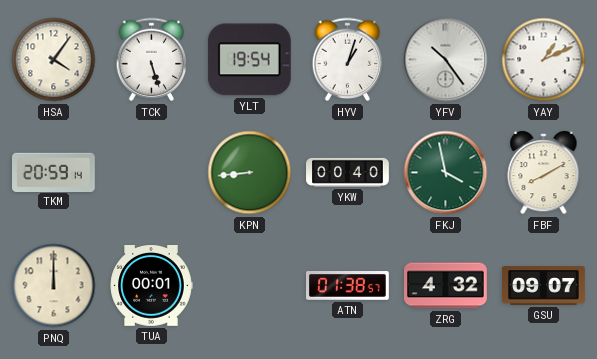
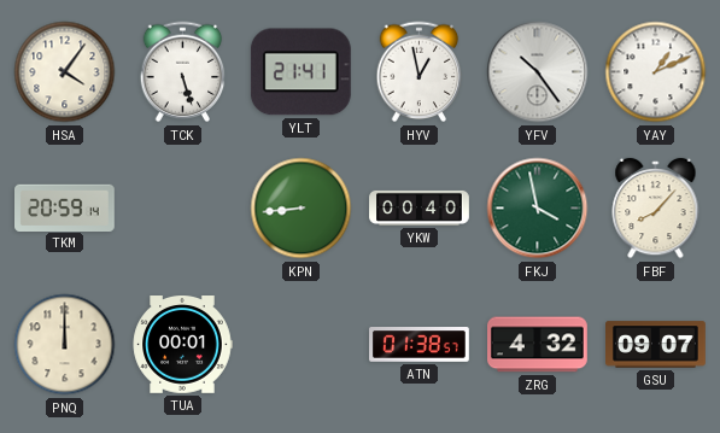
YLT: 19:54 -> 21:41 (300, 72)
HYV: 1:03 -> 12:58 (420, 72)
FBF: 8:10 -> 8:07 (656, 209)
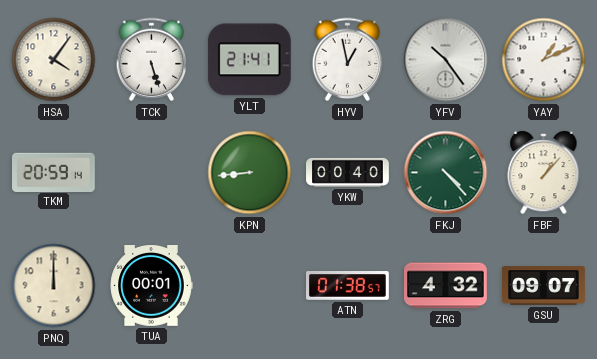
FKJ: 3:58 -> 4:23 (446, 173)
FBF: 8:07 -> 1:07 (544, 173)
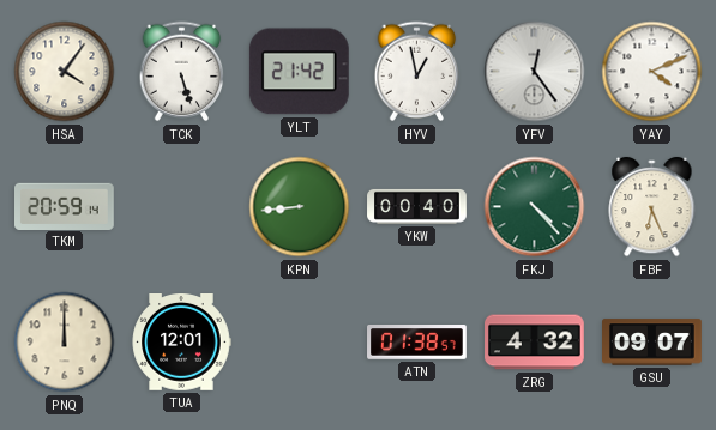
YLT: 21:41 -> 21:42 (299, 72)
YFV: 10:24 -> 12:24 (535, 72)
YAY: 1:11 -> 4:11 (652, 72)
FBF: 1:07 -> 6:26 (652, 207)
TUA: 00:01 -> 12:01 (181, 343)
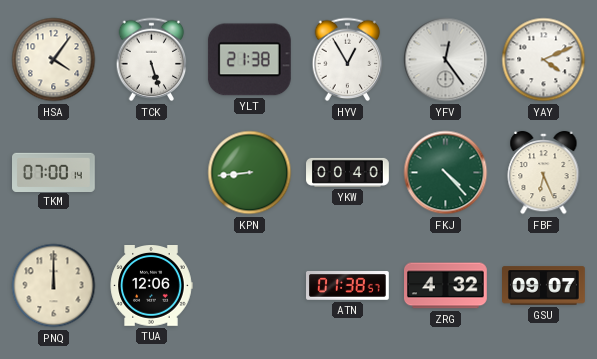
YLT: 21:42 -> 21:38 (249, 60)
HYV: 12:58 -> 12:55 (348, 60)
TKM: 20:59 -> 07:00 (54, 172)
TUA: 12:01 -> 12:06 (151, 286)
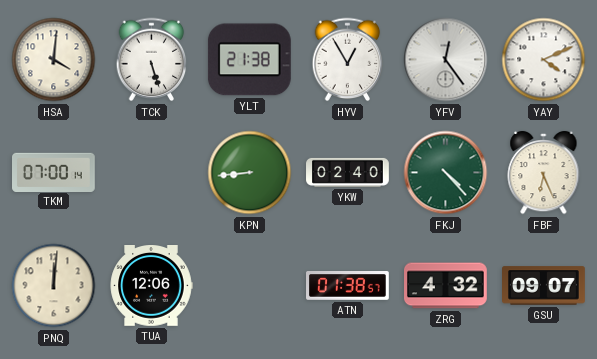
HSA: 4:06 -> 4:01 (54, 60)
YKW: 00:40 -> 02:40 (348, 172)
PNQ: 12:00 -> 12:01 (54, 286)
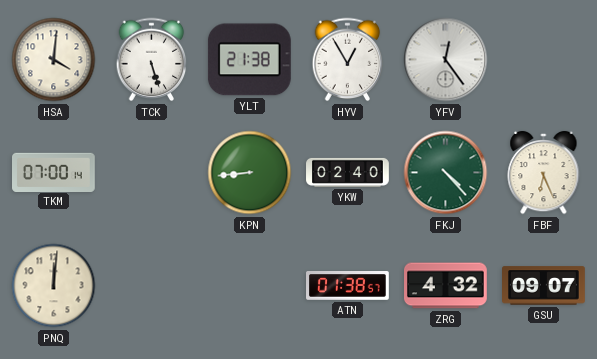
YAY: 4:11 -> none (544, 60)
TUA: 12:06 -> none (151, 286)
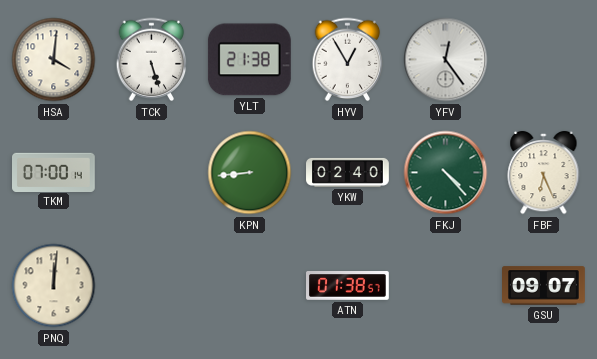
ZRG: 4:32 -> none (446, 286)
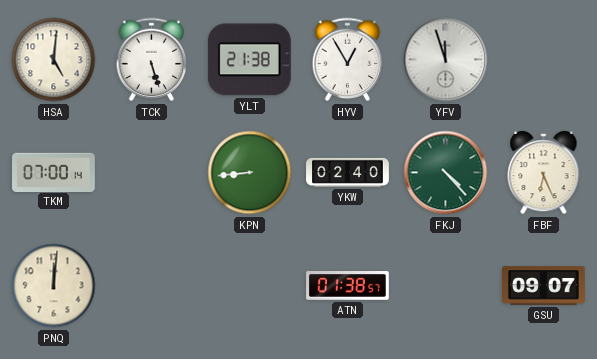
HSA: 4:01 -> 5:01 (54, 60)
YFV: 12:24 -> 11:57 (446, 60)
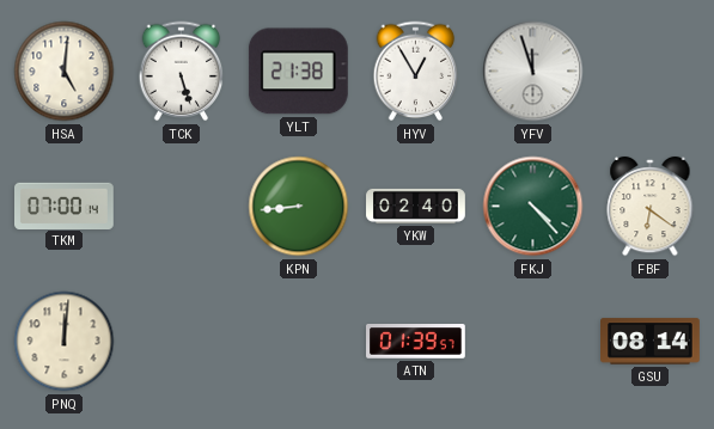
FBF: 6:26 -> 6:21 (651, 207)
ATN: 01:38 -> 01:39 (416, 342)
GSU: 09:07 -> 08:14 (651, 342)
